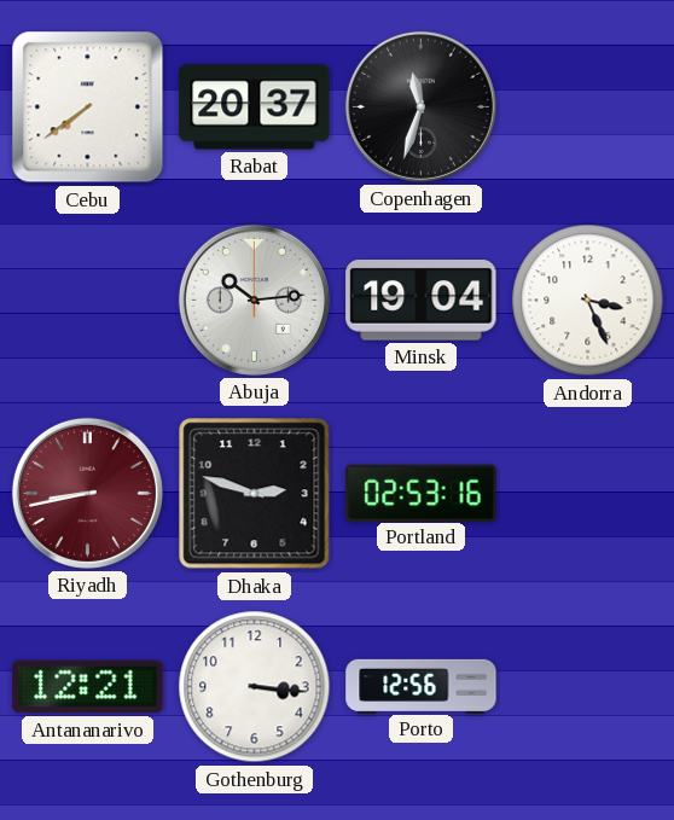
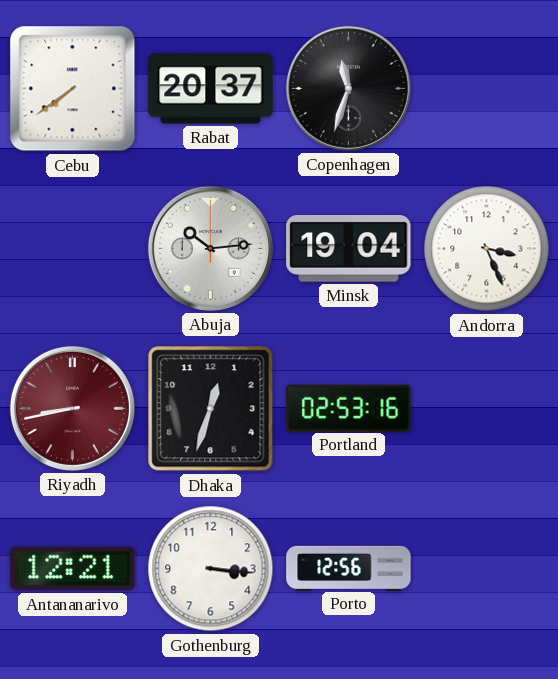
Dhaka: 2:48 -> 12:33 (211, 409)
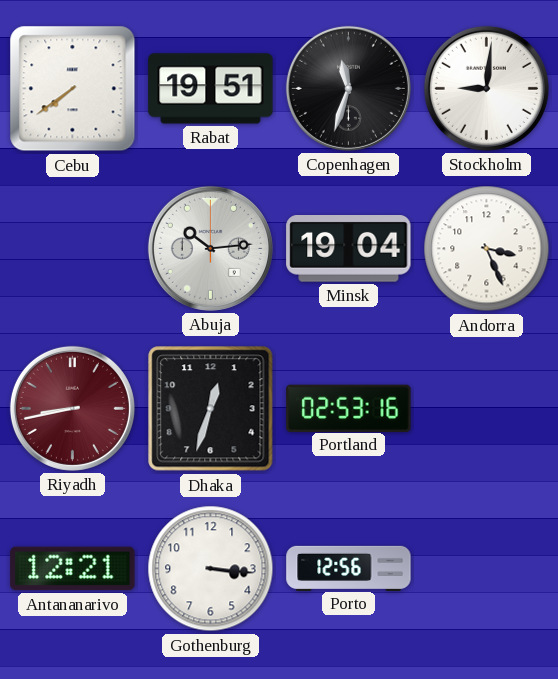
Rabat: 20:37 -> 19:51 (211, 89)
Stockholm: none -> 9:01 (486, 88)
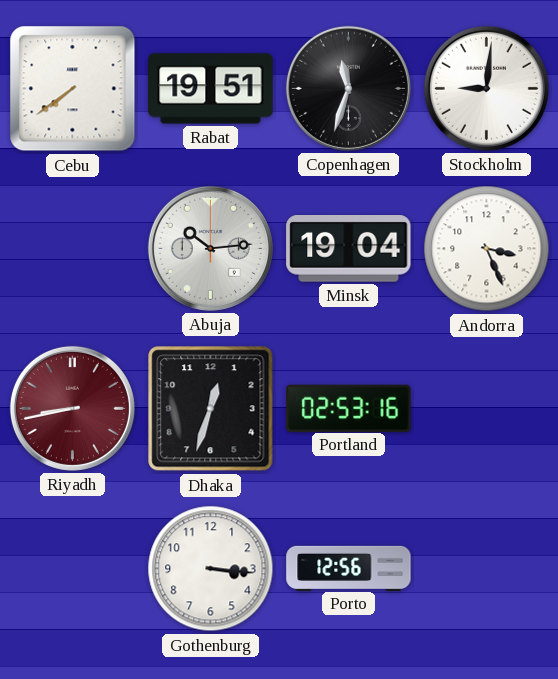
Antananarivo: 12:21 -> none (73, 569)
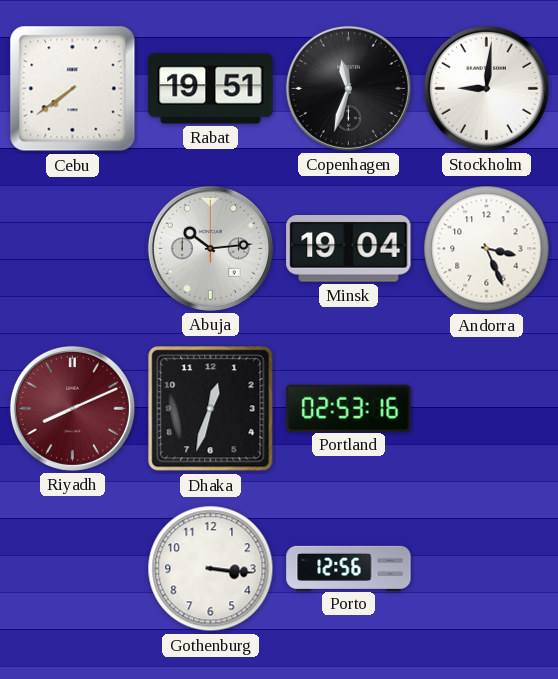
Riyadh: 8:43 -> 8:11 (72, 408)
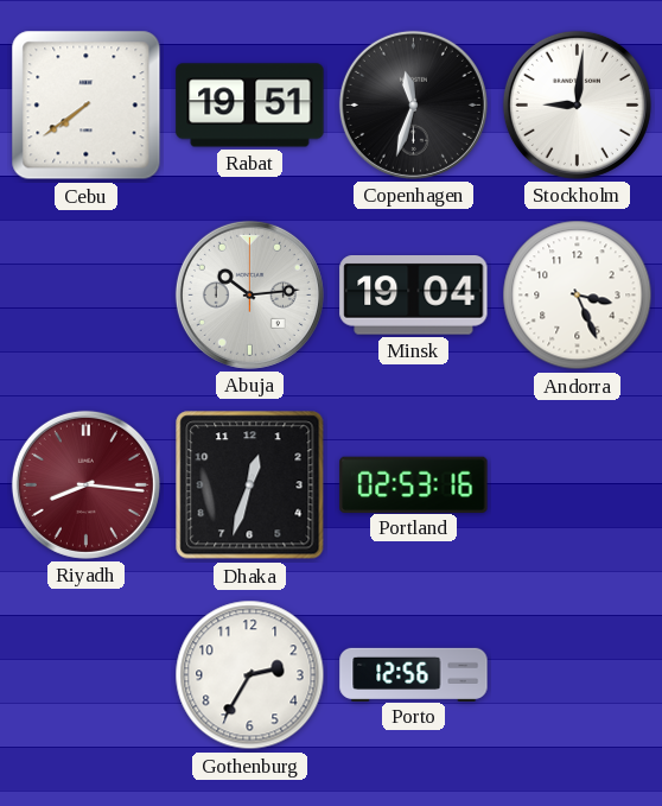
Riyadh: 8:11 -> 8:16 (85, 484)
Gothenburg: 3:16 -> 2:35 (250, 675)
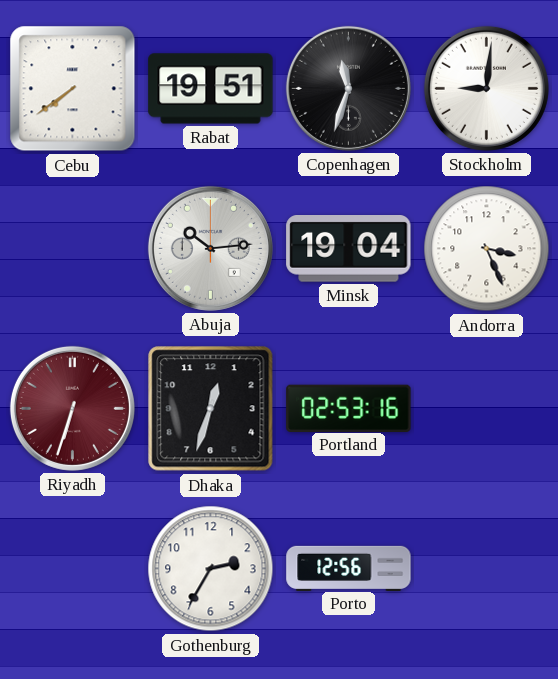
Riyadh: 8:16 -> 6:33 (72, 408)
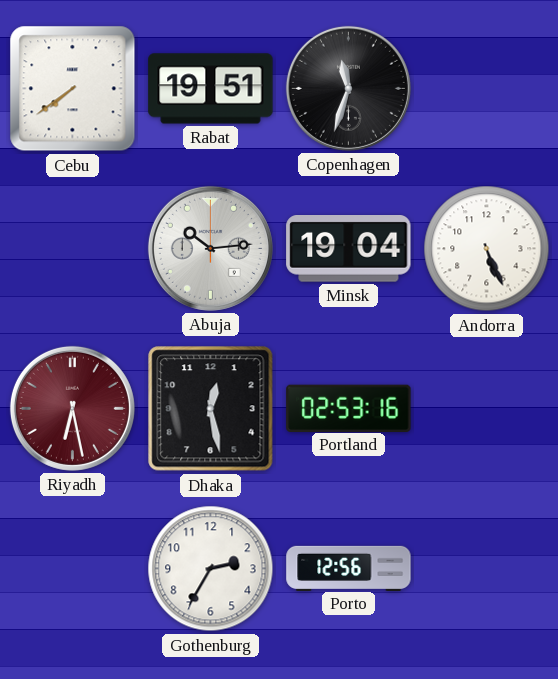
Stockholm: 9:01 -> none (486, 88)
Andorra: 3:26 -> 5:26 (487, 249)
Riyadh: 6:33 -> 6:28 (72, 408)
Dhaka: 12:33 -> 12:28 (211, 409)
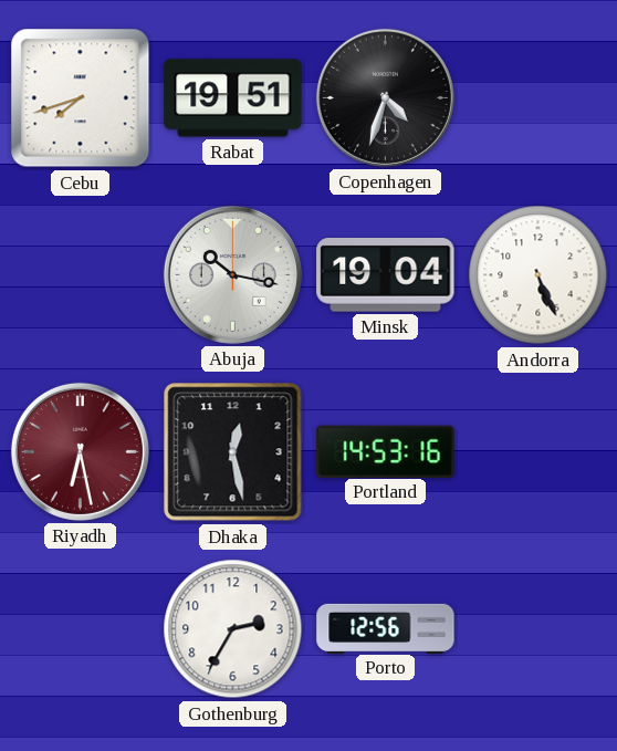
Cebu: 7:39 -> 7:42 (81, 98)
Copenhagen: 11:33 -> 4:33 (385, 97)
Abuja: 10:14 -> 10:17 (232, 274)
Portland: 02:53 -> 14:53 (386, 451)
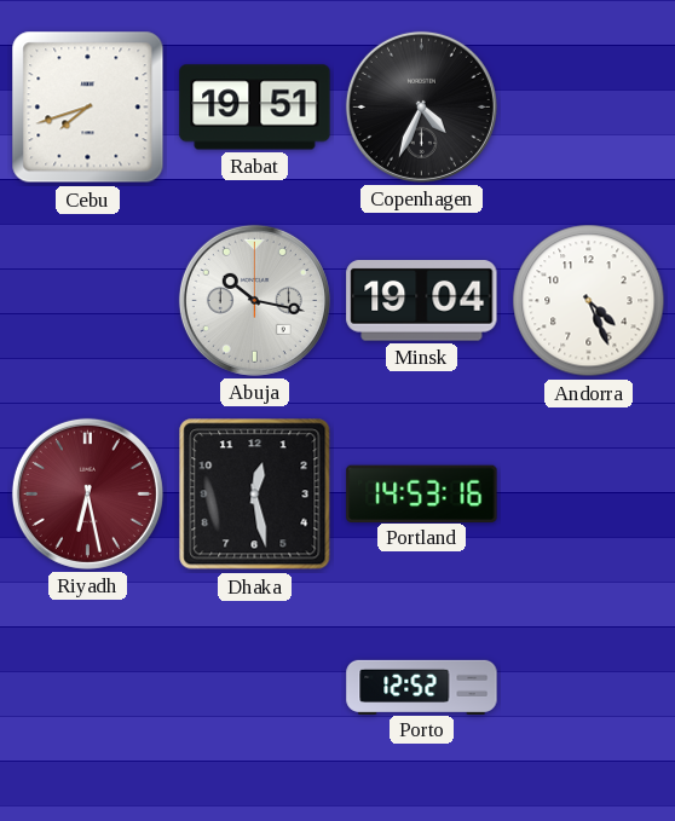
Copenhagen: 4:33 -> 4:34 (421, 106)
Andorra: 5:26 -> 4:26 (589, 301)
Gothenburg: 2:35 -> none (233, 629)
Porto: 12:56 -> 12:52 (422, 687)
